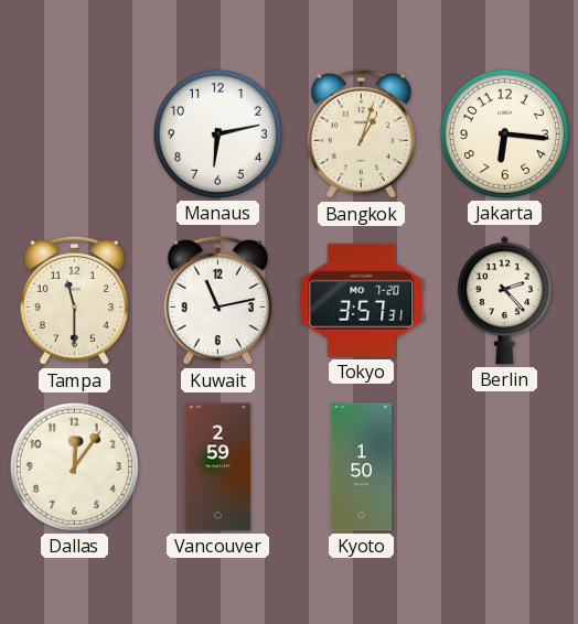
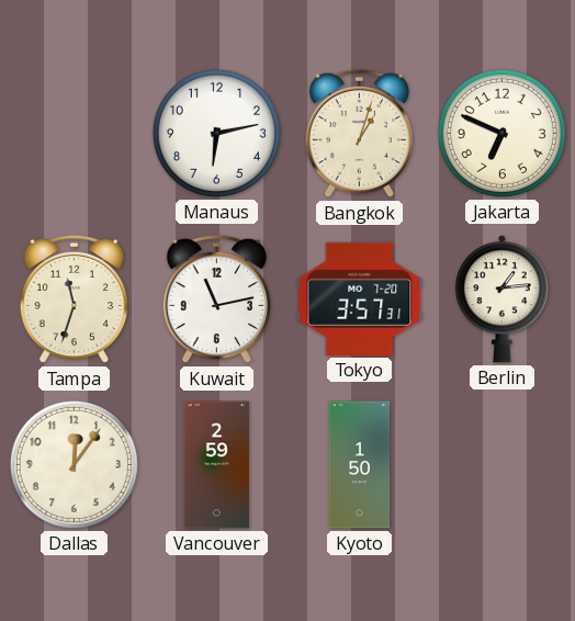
Jakarta: 6:16 -> 6:49 (501, 133)
Tampa: 11:30 -> 11:33 (74, 300)
Berlin: 2:23 -> 1:14 (501, 300)
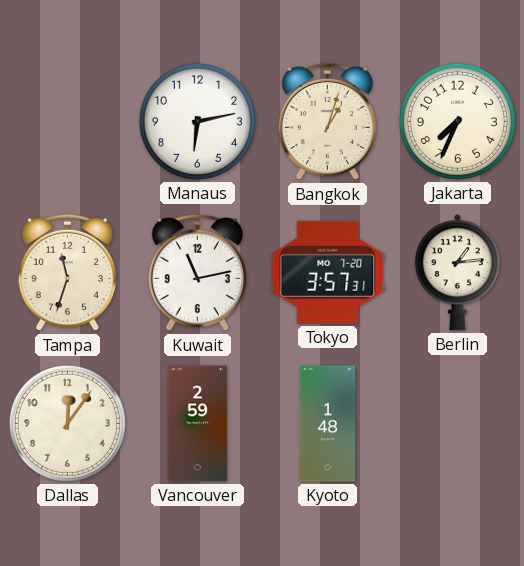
Jakarta: 6:49 -> 7:34 (457, 121)
Kyoto: 1:50 -> 1:48 (328, 424)
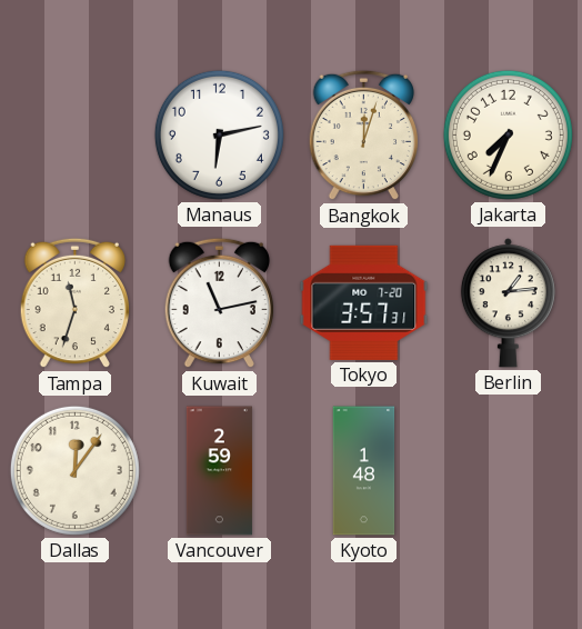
Bangkok: 1:03 -> 12:03 (363, 136)
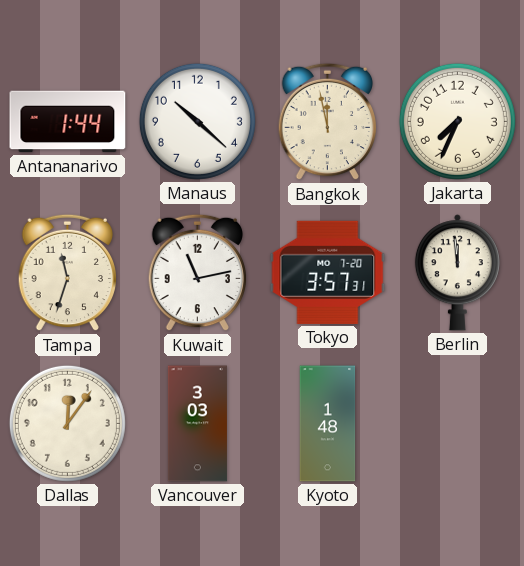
Antananarivo: none -> 1:44 (68, 122)
Manaus: 6:13 -> 10:22 (197, 121)
Bangkok: 12:03 -> 11:58 (327, 122)
Berlin: 1:14 -> 11:59 (457, 273)
Vancouver: 2:59 -> 3:03 (197, 424)
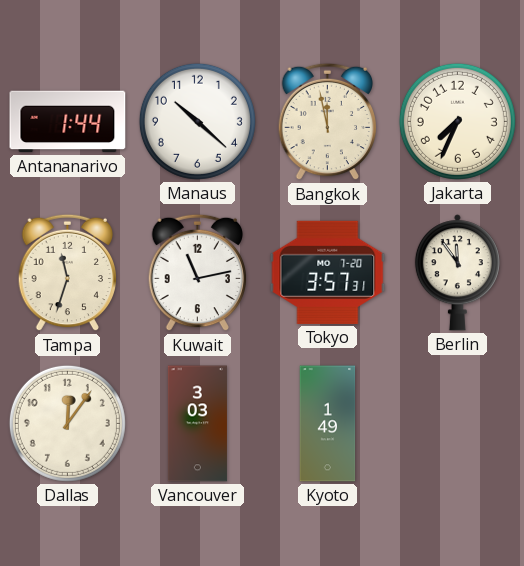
Berlin: 11:59 -> 11:54 (457, 273)
Kyoto: 1:48 -> 1:49 (328, 424)
